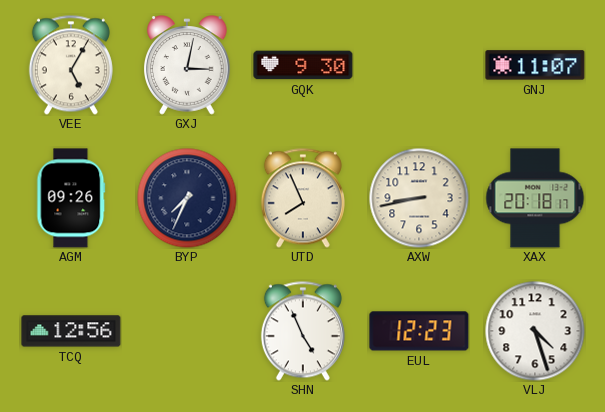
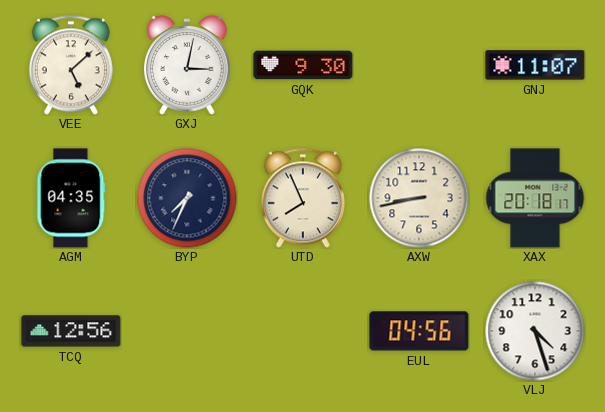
VEE: 5:05 -> 5:08 (71, 65)
AGM: 09:26 -> 04:35 (71, 198)
SHN: 4:56 -> none (303, 331)
EUL: 12:23 -> 04:56 (419, 331)
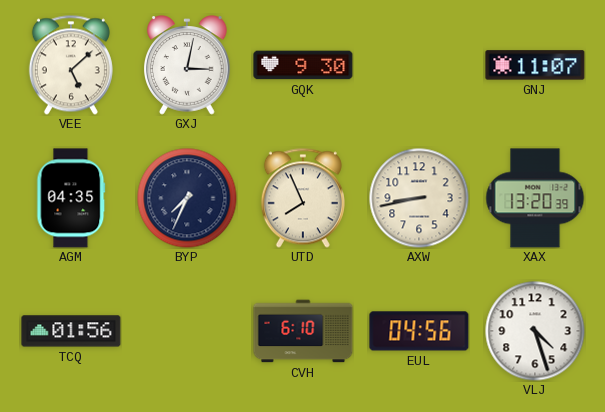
XAX: 20:18 -> 13:20 (535, 198)
TCQ: 12:56 -> 01:56 (71, 331)
CVH: none -> 6:10 (303, 331)
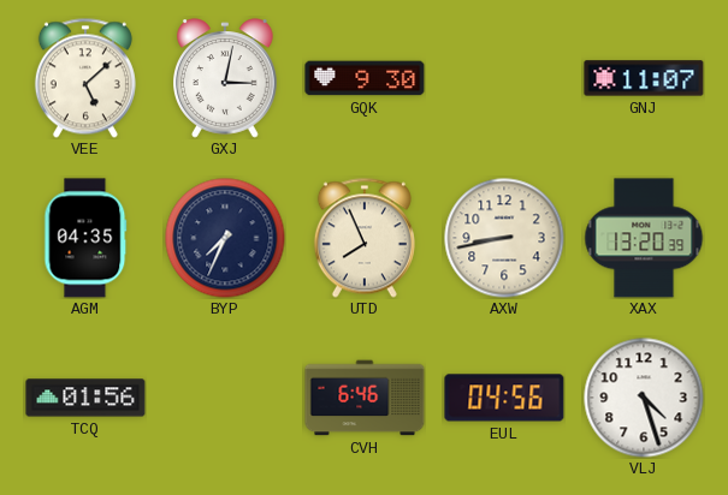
CVH: 6:10 -> 6:46 (365, 398)
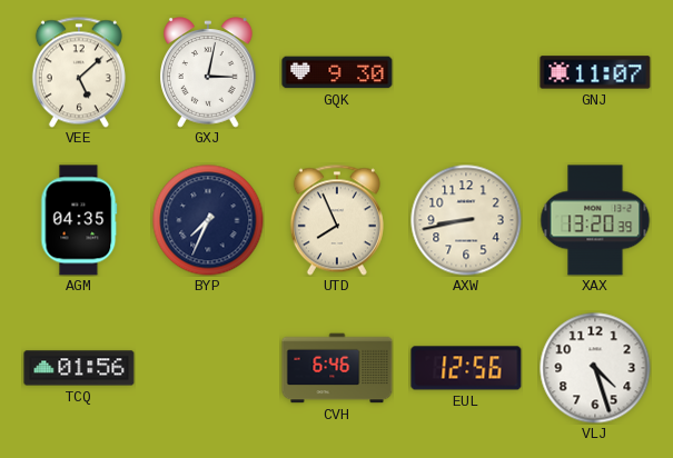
EUL: 04:56 -> 12:56 (466, 368)
